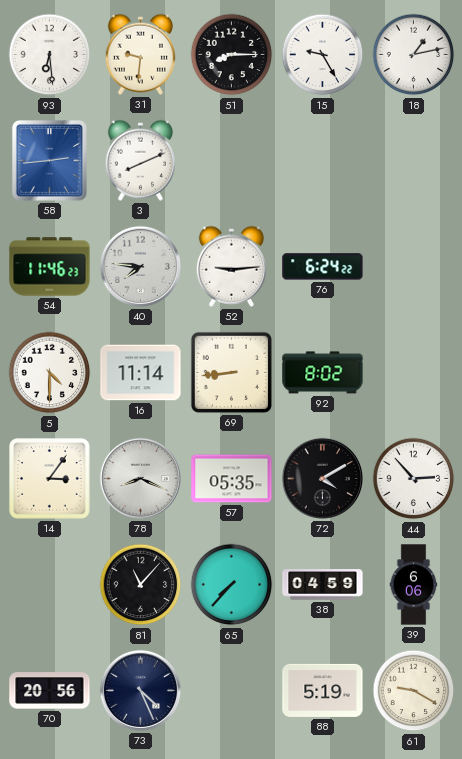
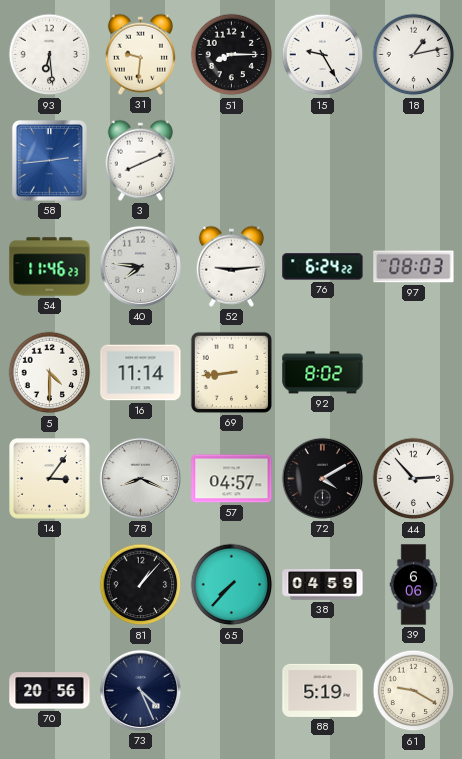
97: none -> 08:03 (414, 267)
57: 05:35 -> 04:57 (232, 479)
81: 11:07 -> 1:07 (141, 585)
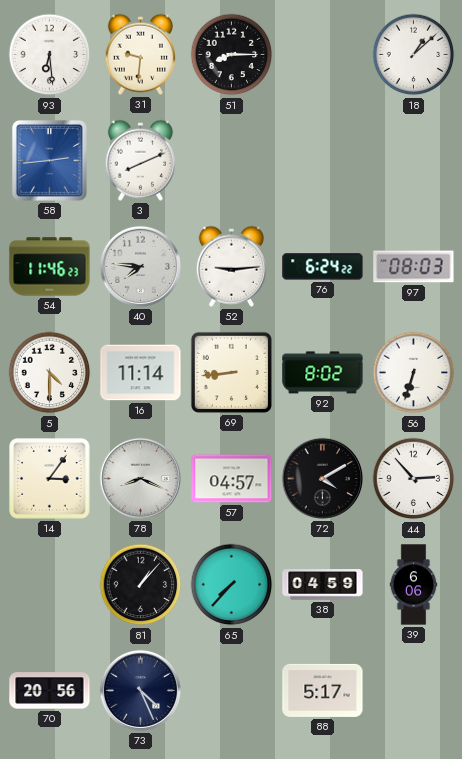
15: 9:25 -> none (323, 55)
18: 1:13 -> 1:08 (414, 55)
56: none -> 6:33 (414, 373)
88: 5:19 -> 5:17 (323, 690)
61: 9:20 -> none (414, 691)
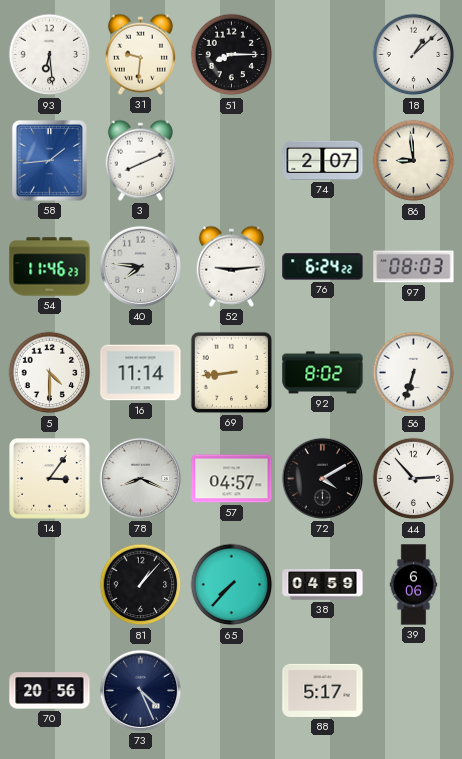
58: 2:44 -> 1:44 (49, 160)
74: none -> 2:07 (323, 160)
86: none -> 8:59 (414, 161)
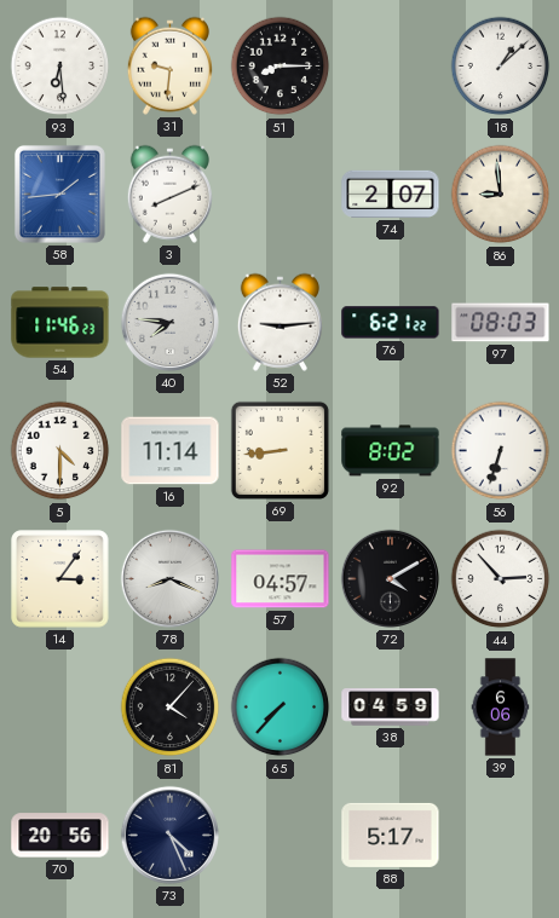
76: 6:24 -> 6:21 (391, 323)
81: 1:07 -> 4:07 (171, 708)
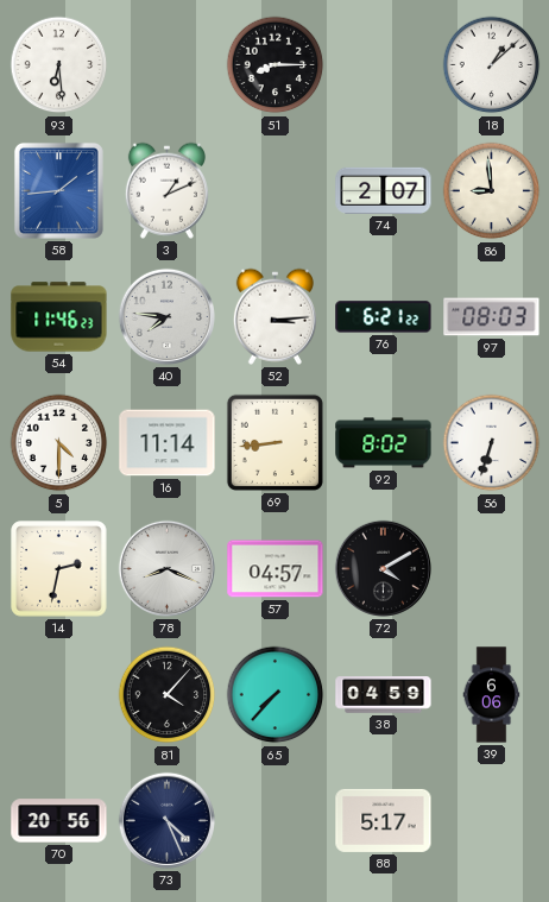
31: 9:31 -> none (169, 65)
3: 8:11 -> 1:11 (166, 190)
52: 9:14 -> 3:14 (274, 316)
14: 3:06 -> 2:32 (59, 569)
44: 2:53 -> none (501, 579)
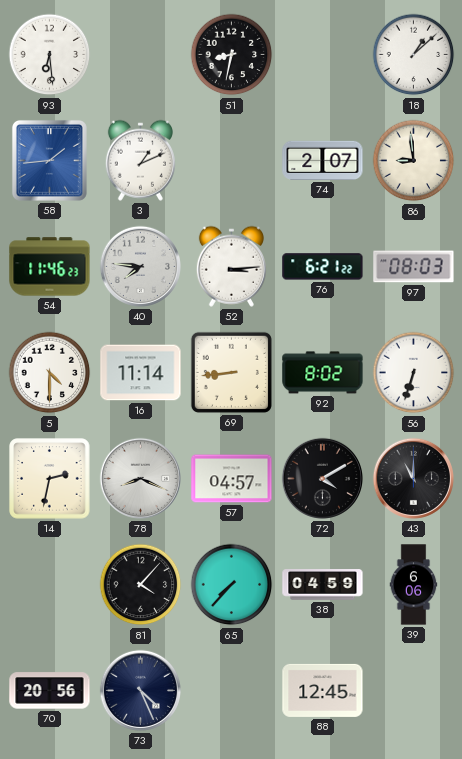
51: 8:15 -> 8:32 (232, 55)
43: none -> 11:00 (413, 478)
88: 5:17 -> 12:45 (323, 690)
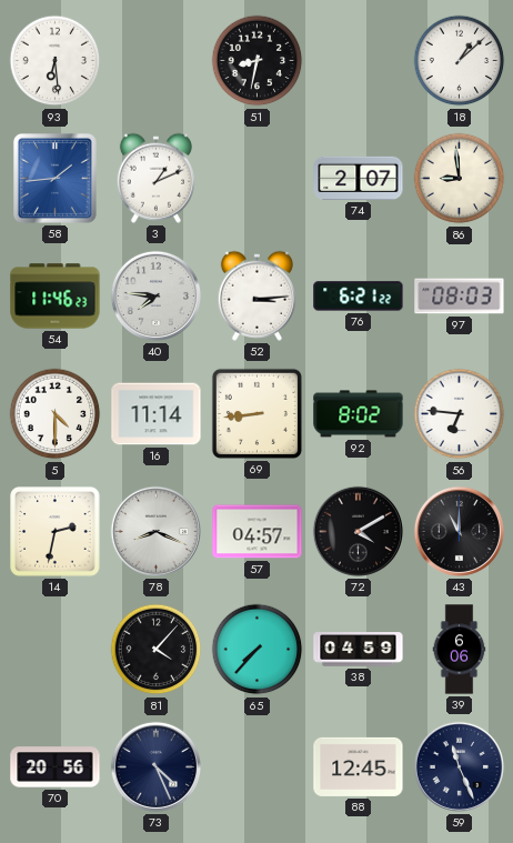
56: 6:33 -> 6:46 (460, 414)
59: none -> 11:26 (459, 766)
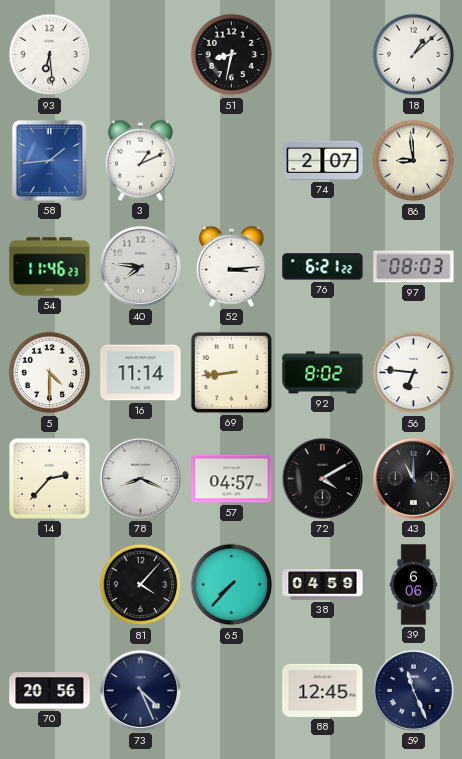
14: 2:32 -> 2:37 (50, 479)
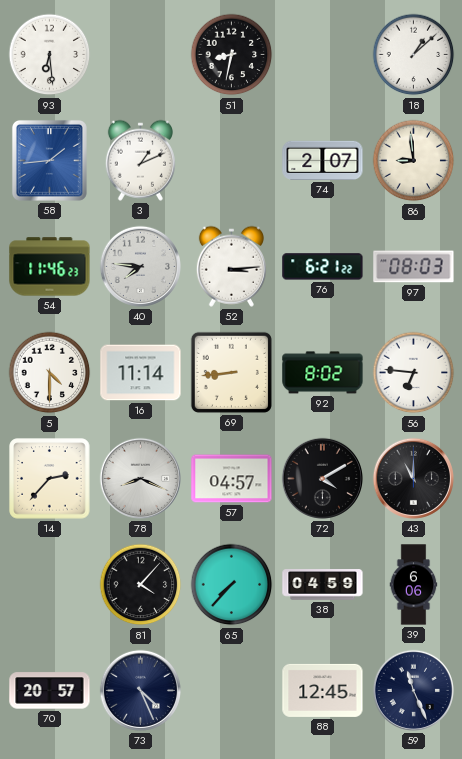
70: 20:56 -> 20:57 (50, 691)
